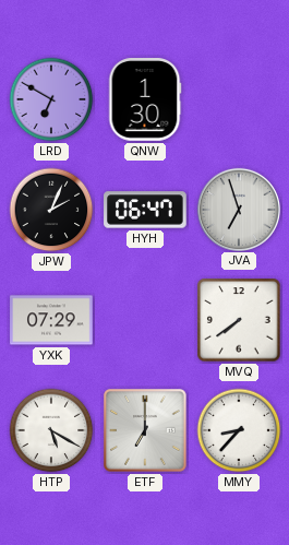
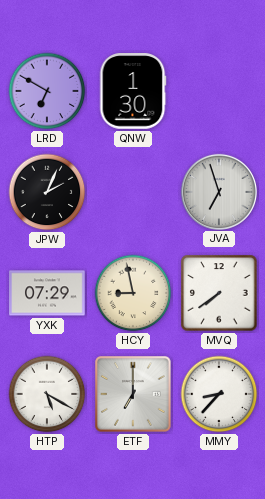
HYH: 06:47 -> none (145, 210)
HCY: none -> 8:58 (133, 293)
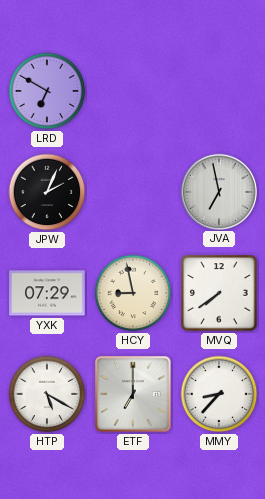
QNW: 1:30 -> none (133, 91)
JVA: 6:57 -> 6:58 (218, 191)
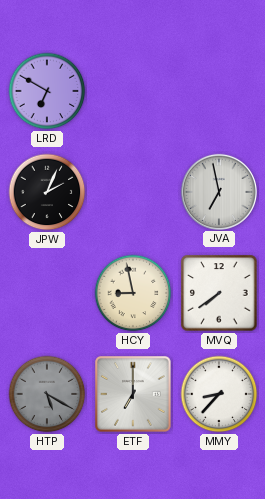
YXK: 07:29 -> none (47, 293)
HTP dial: white -> grey (47, 394)
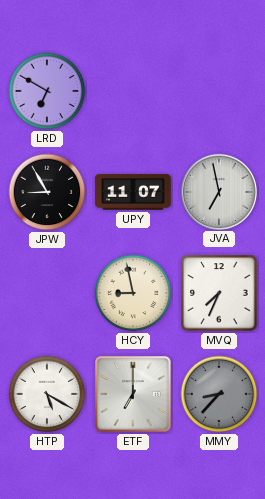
JPW: 2:04 -> 8:55 (47, 192)
UPY: none -> 11:07 (133, 192)
MVQ: 7:39 -> 7:34 (219, 293)
HTP dial: grey -> white (47, 394)
MMY dial: white -> grey (219, 394)
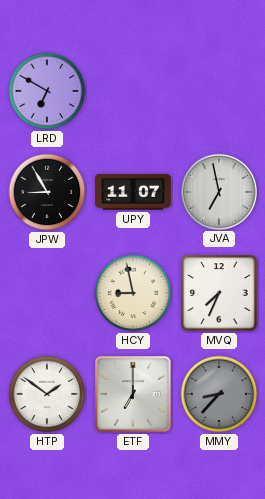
HTP: 5:20 -> 1:51 (47, 394)
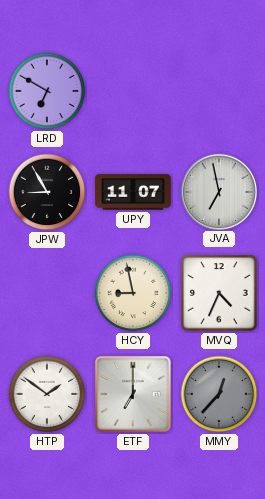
MVQ: 7:34 -> 4:34 (219, 293)
MMY: 8:37 -> 12:37 (219, 394)
